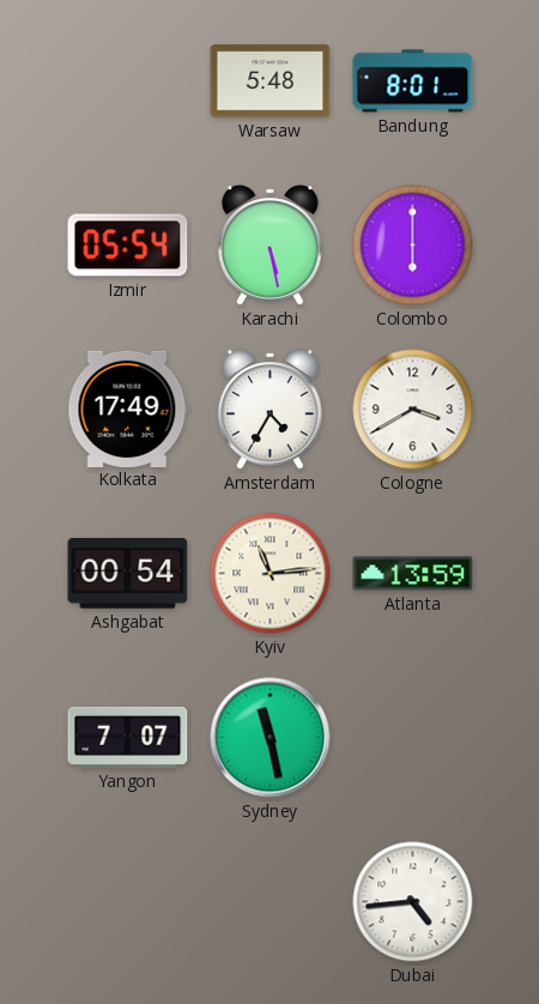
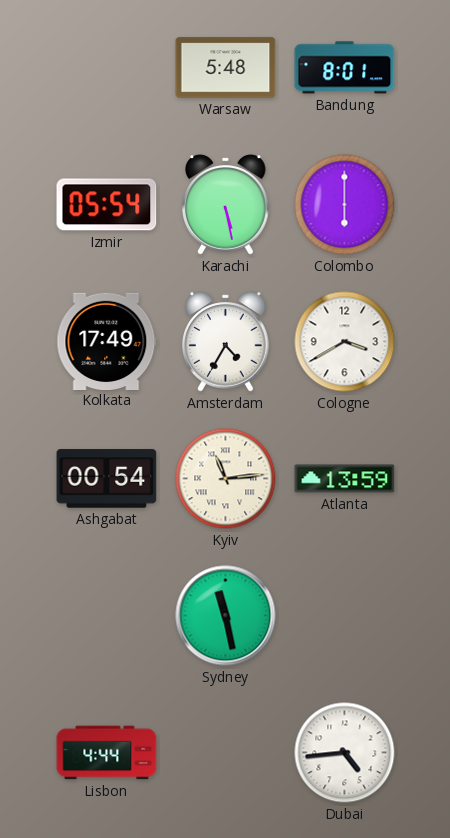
Yangon: 7:07 -> none (128, 737)
Lisbon: none -> 4:44 (107, 753)
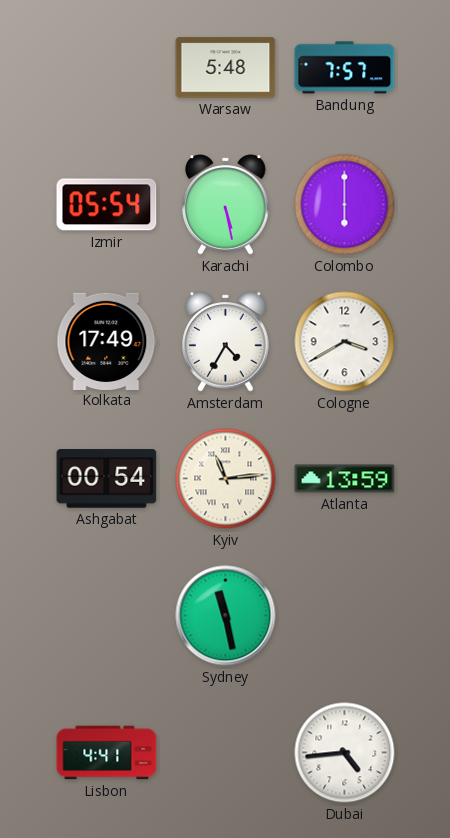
Bandung: 8:01 -> 7:57 (345, 68)
Lisbon: 4:44 -> 4:41 (107, 753)
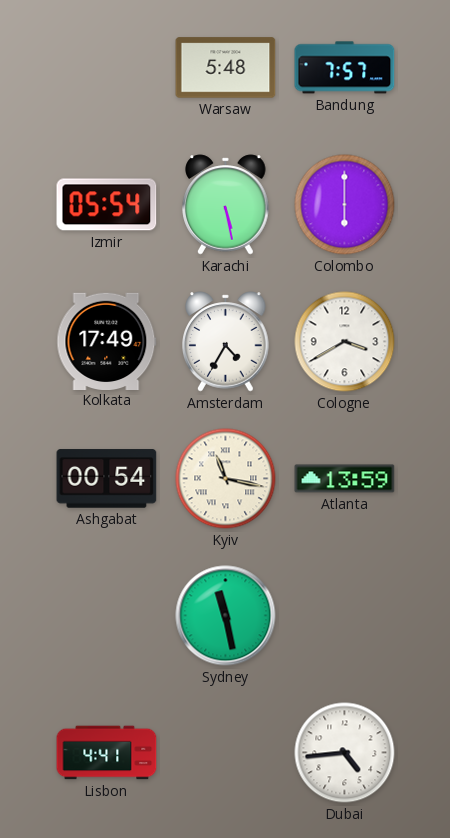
Kyiv: 11:14 -> 11:17 (226, 479)
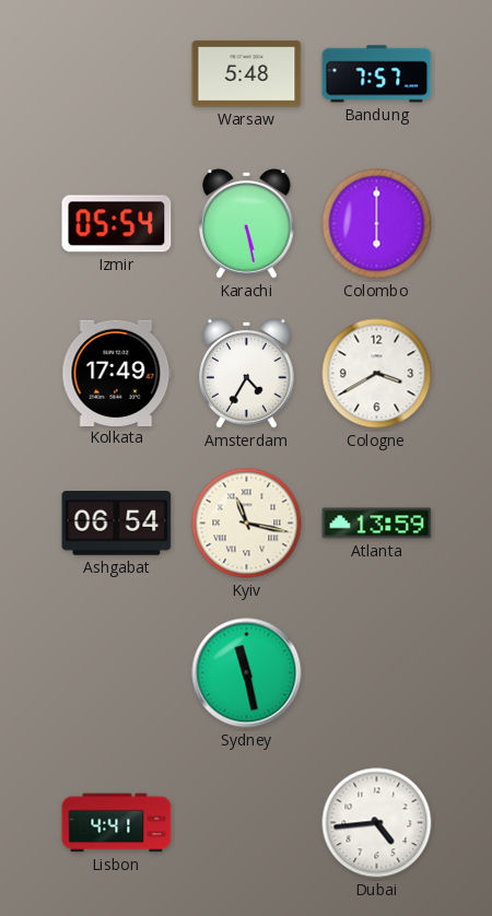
Ashgabat: 00:54 -> 06:54 (117, 524)
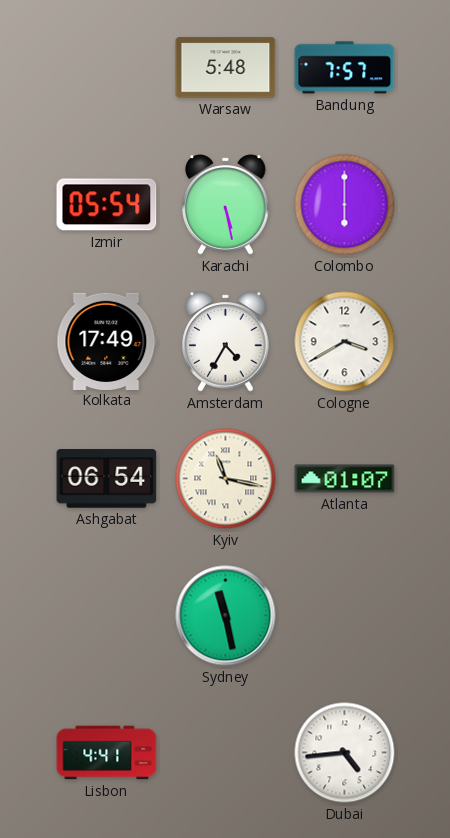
Atlanta: 13:59 -> 01:07 (345, 479)
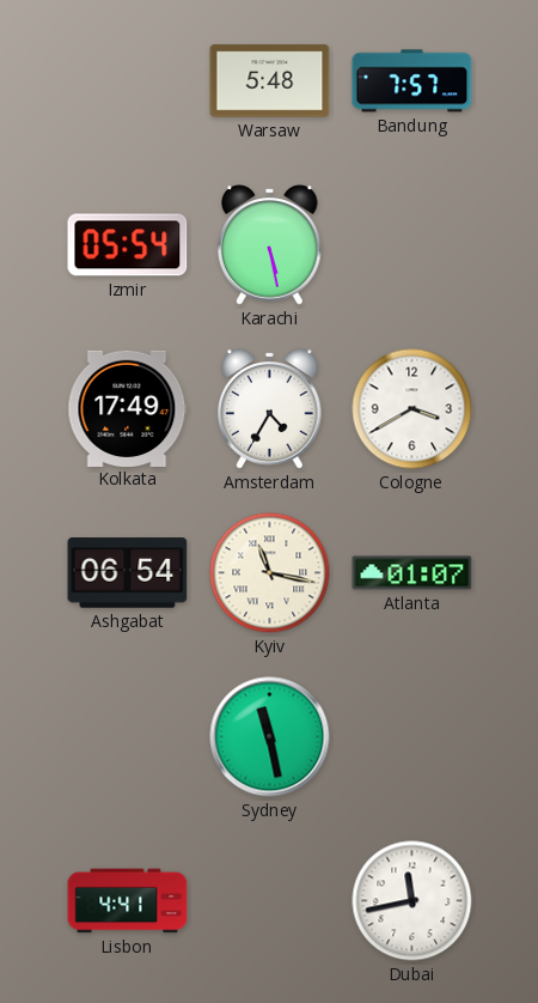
Colombo: 6:00 -> none (345, 205)
Dubai: 4:44 -> 11:43 (412, 901)
